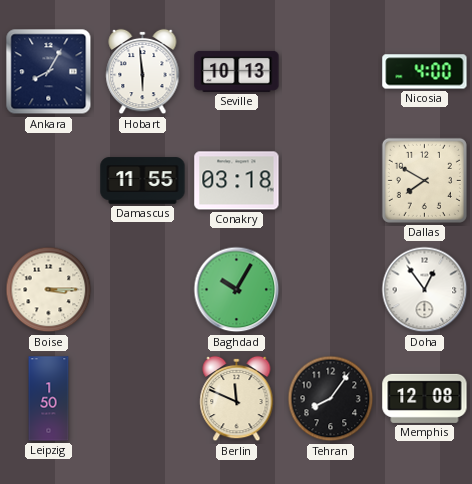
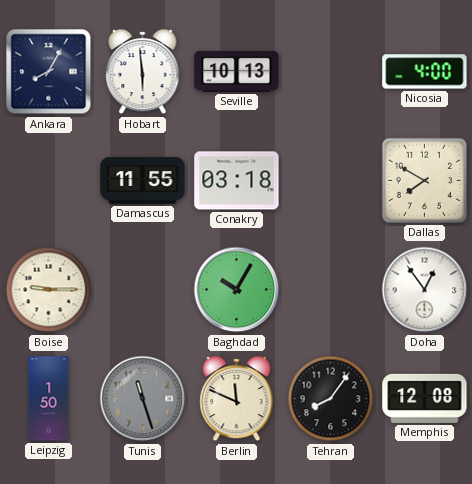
Boise: 3:15 -> 9:15 (49, 290)
Tunis: none -> 11:27 (143, 399)
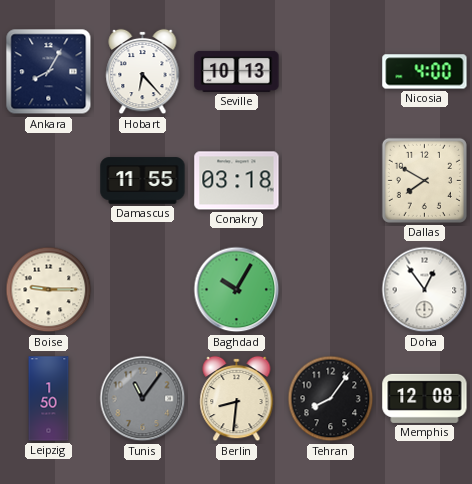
Hobart: 5:59 -> 6:23 (143, 72)
Tunis: 11:27 -> 11:06 (143, 399)
Berlin: 11:49 -> 8:31 (237, 399)
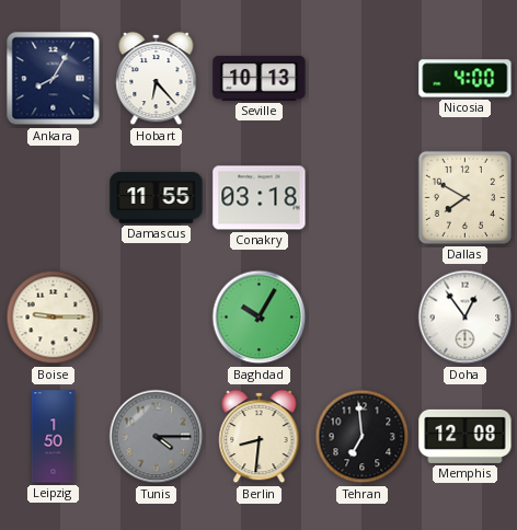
Tunis: 11:06 -> 4:15 (157, 437)
Tehran: 8:06 -> 6:59 (363, 437)
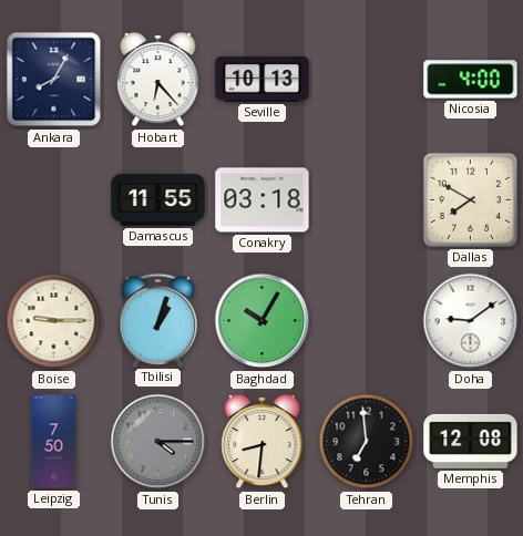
Tbilisi: none -> 1:03 (158, 320)
Doha: 12:54 -> 9:09 (471, 321)
Leipzig: 1:50 -> 7:50 (54, 442)
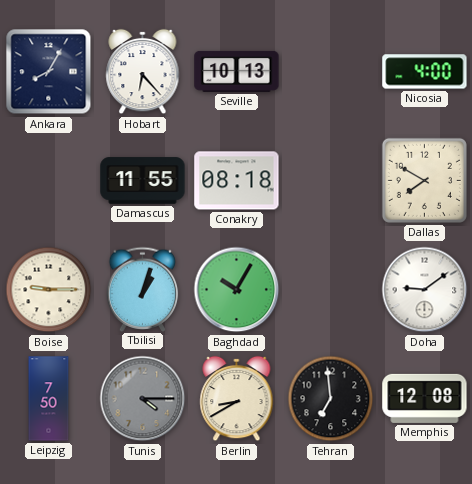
Conakry: 03:18 -> 08:18 (237, 181)
Berlin: 8:31 -> 8:40 (237, 399)
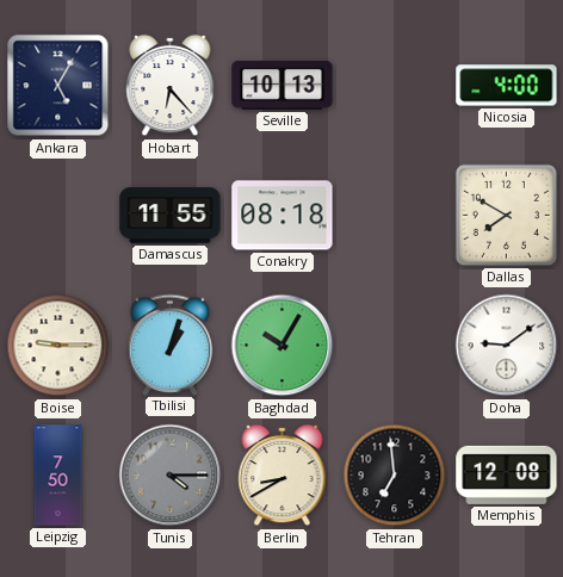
Ankara: 8:05 -> 5:05 (58, 86)
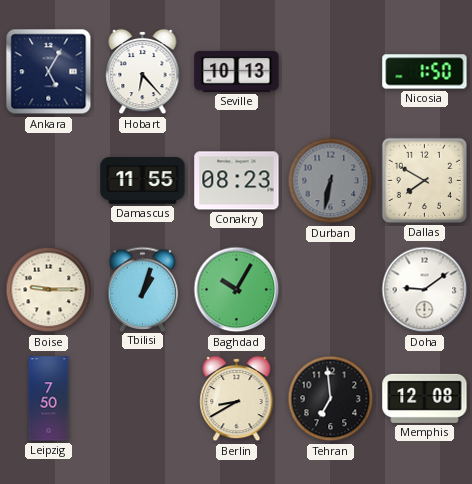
Nicosia: 4:00 -> 1:50 (425, 72)
Conakry: 08:18 -> 08:23 (237, 181)
Durban: none -> 6:32 (331, 181)
Tunis: 4:15 -> none (171, 476)
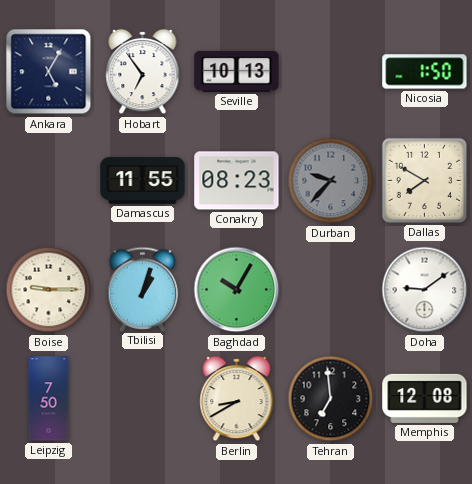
Hobart: 6:23 -> 6:54 (143, 72)
Durban: 6:32 -> 9:37 (331, 181)
